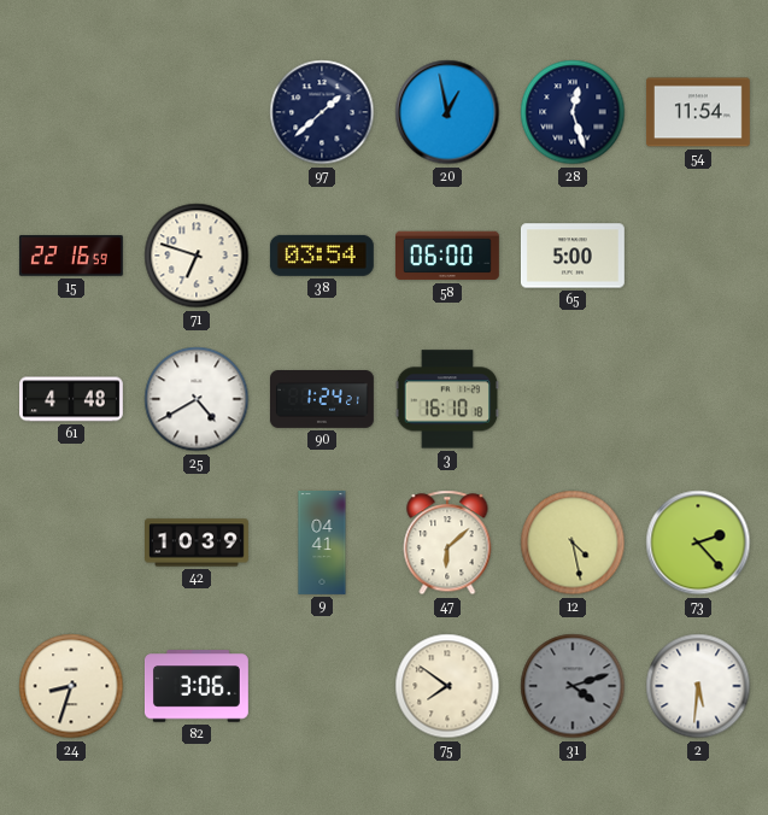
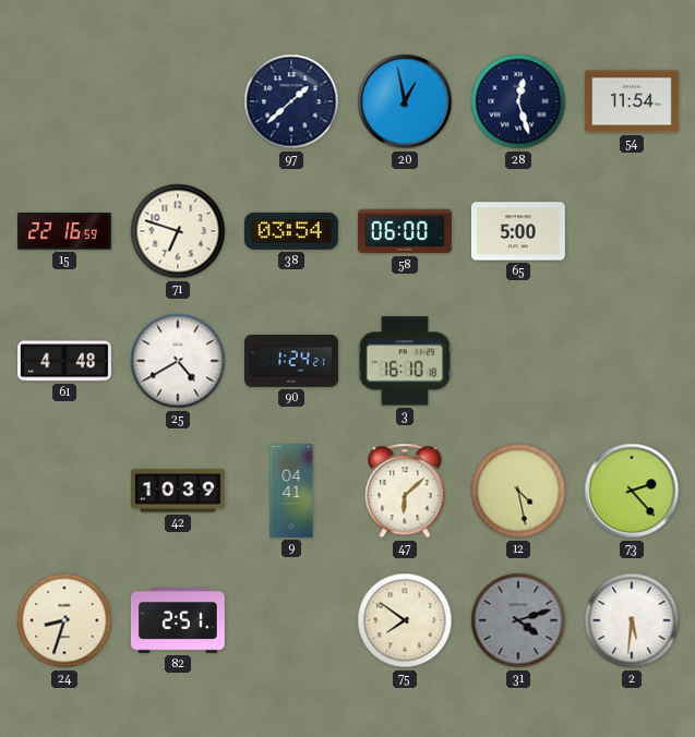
82: 3:06 -> 2:51 (178, 620)
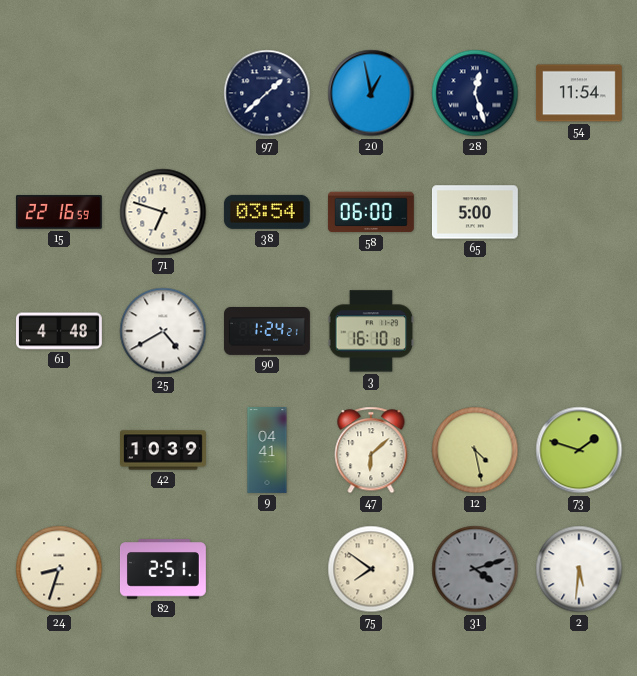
73: 2:23 -> 1:48 (579, 450)
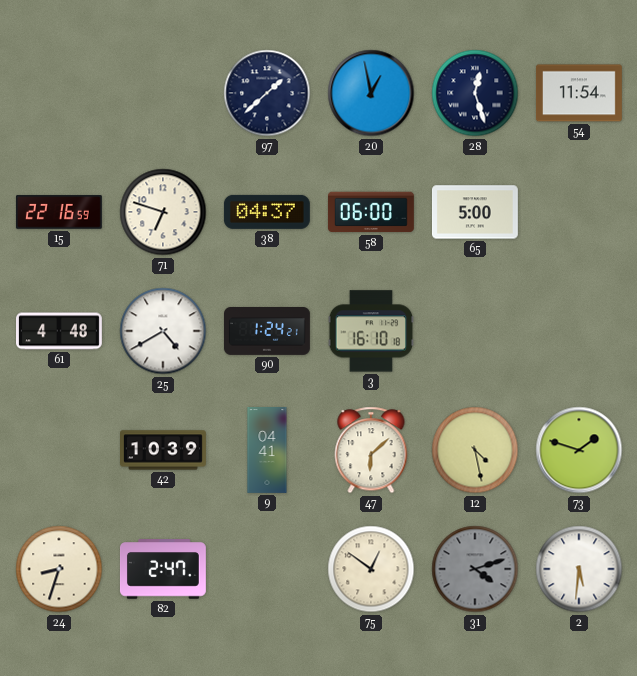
38: 03:54 -> 04:37 (267, 212)
82: 2:51 -> 2:47 (163, 569)
75: 7:51 -> 12:51 (371, 569)
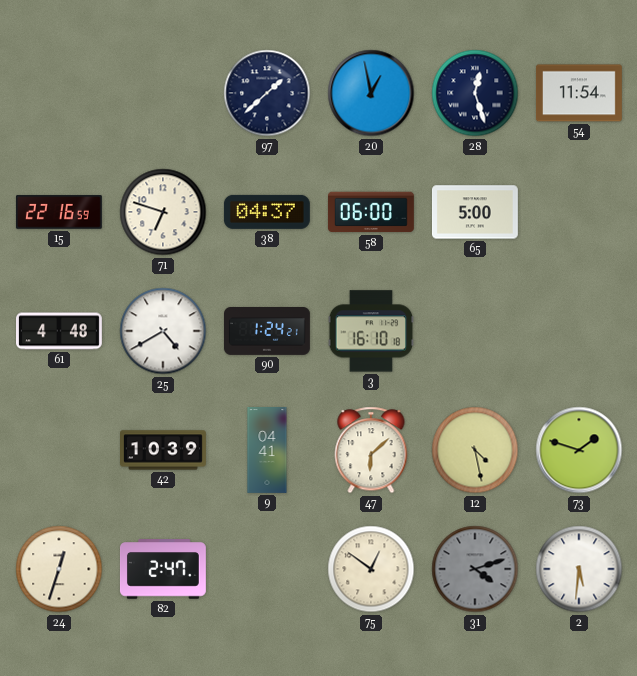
24: 8:33 -> 12:33 (59, 569)
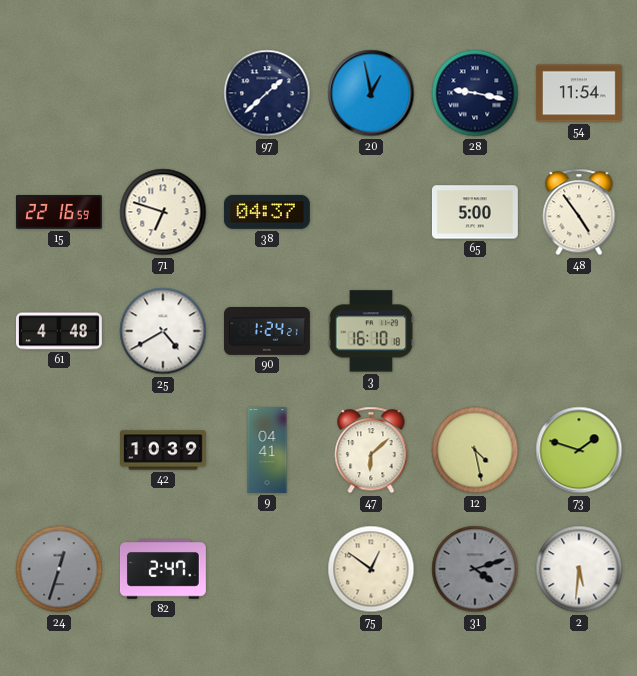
28: 12:27 -> 9:17 (475, 93)
58: 06:00 -> none (371, 212)
48: none -> 4:54 (579, 212)
24 dial: cream -> grey (59, 569)
